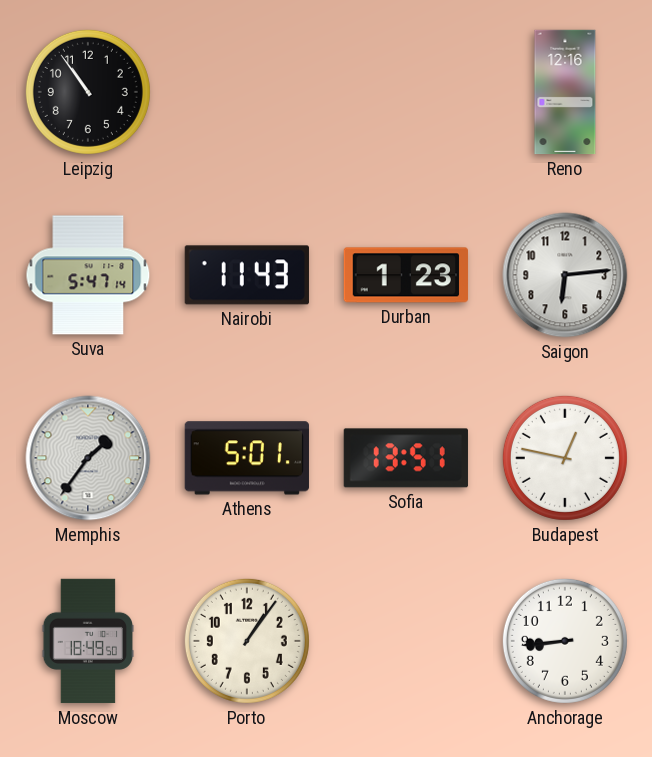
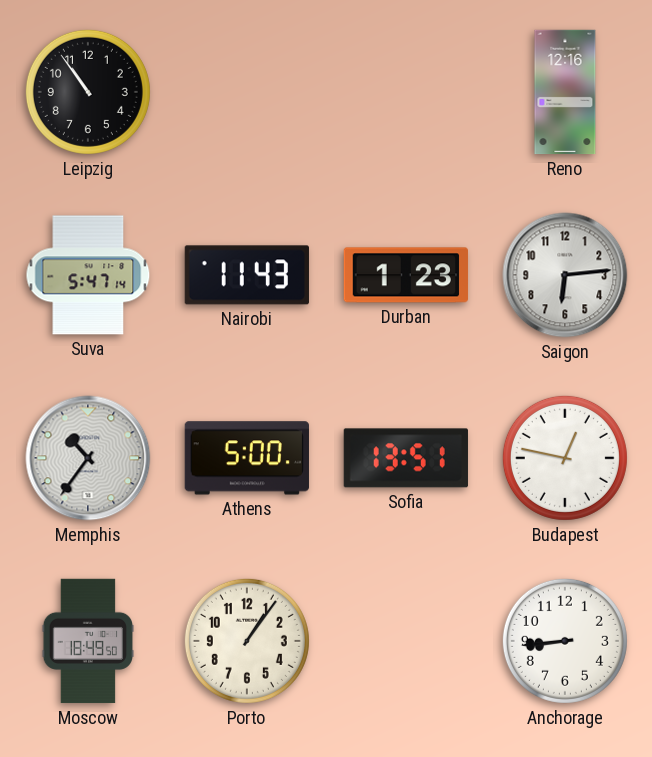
Memphis: 1:36 -> 10:36 (88, 458)
Athens: 5:01 -> 5:00 (247, 458)
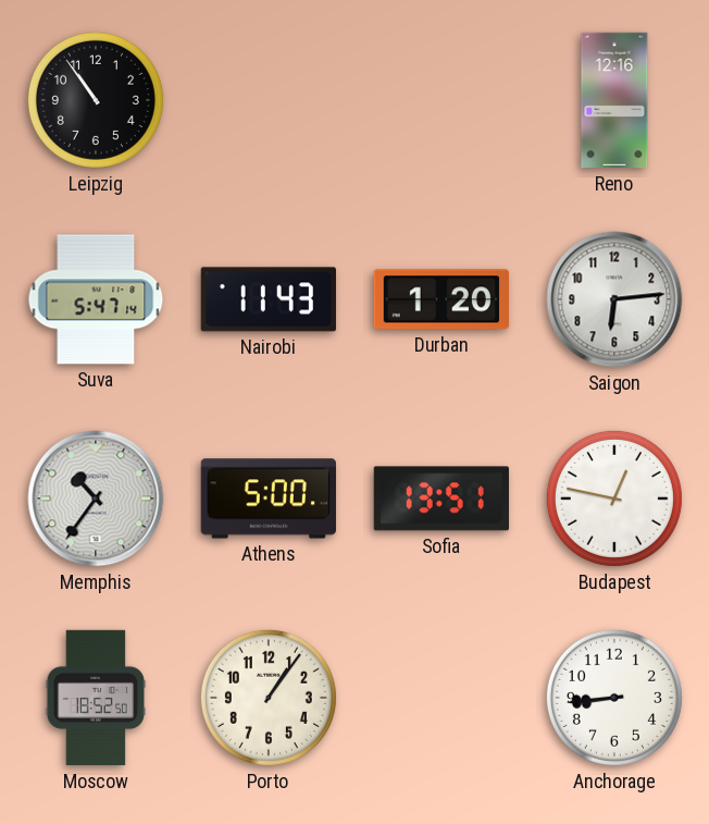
Durban: 1:23 -> 1:20 (440, 299)
Moscow: 18:49 -> 18:52 (96, 698)
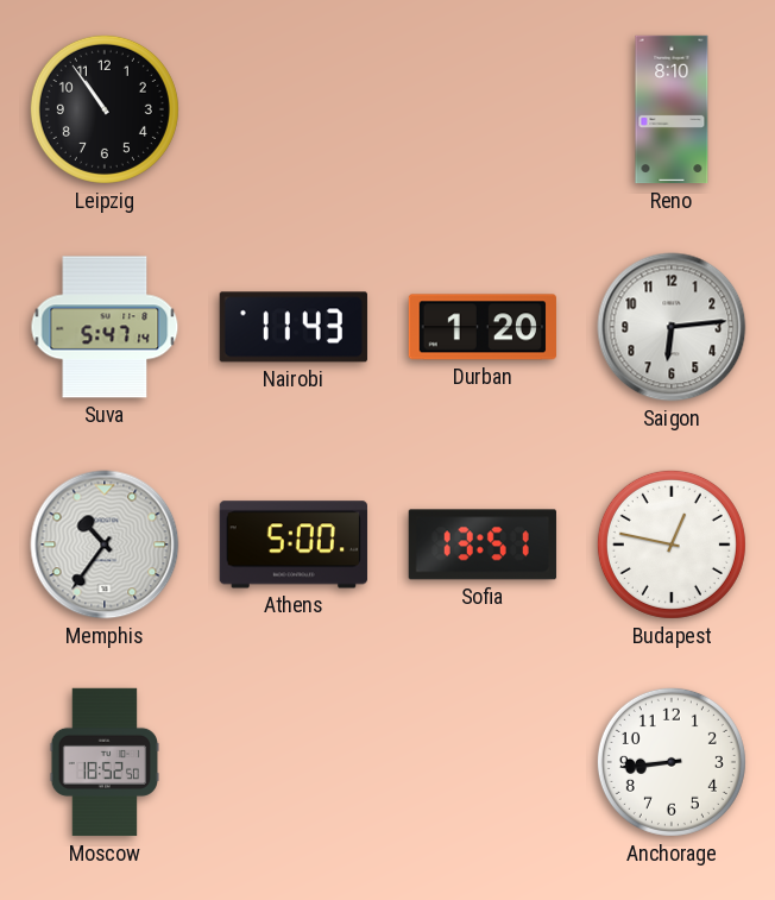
Reno: 12:16 -> 8:10 (672, 109)
Porto: 1:06 -> none (269, 698)
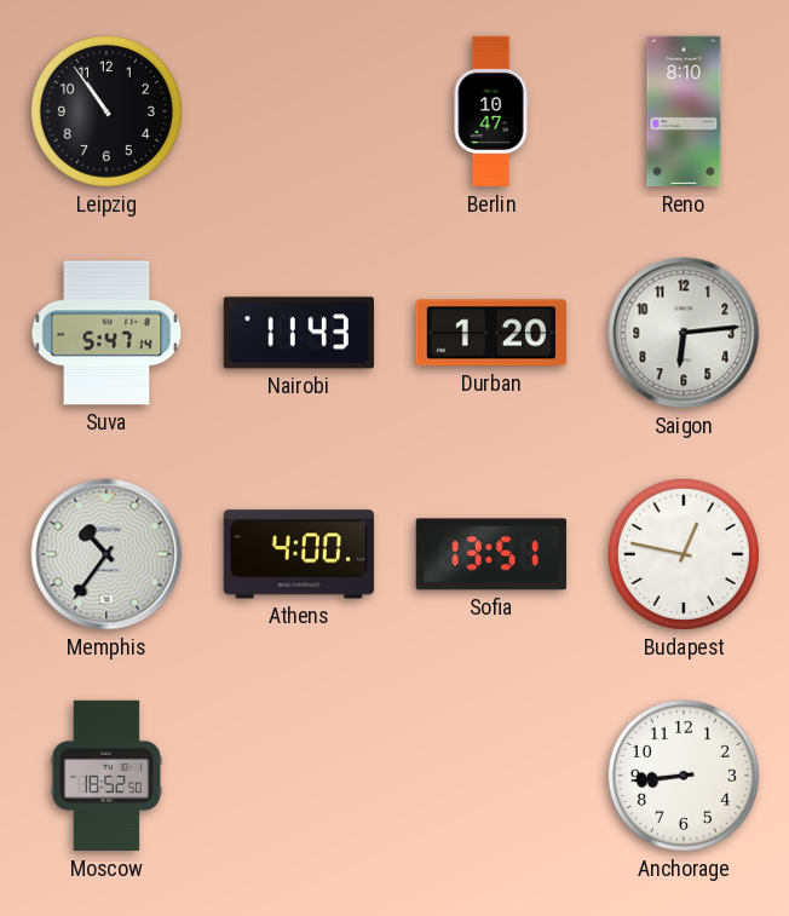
Berlin: none -> 10:47 (491, 111)
Athens: 5:00 -> 4:00 (299, 554)
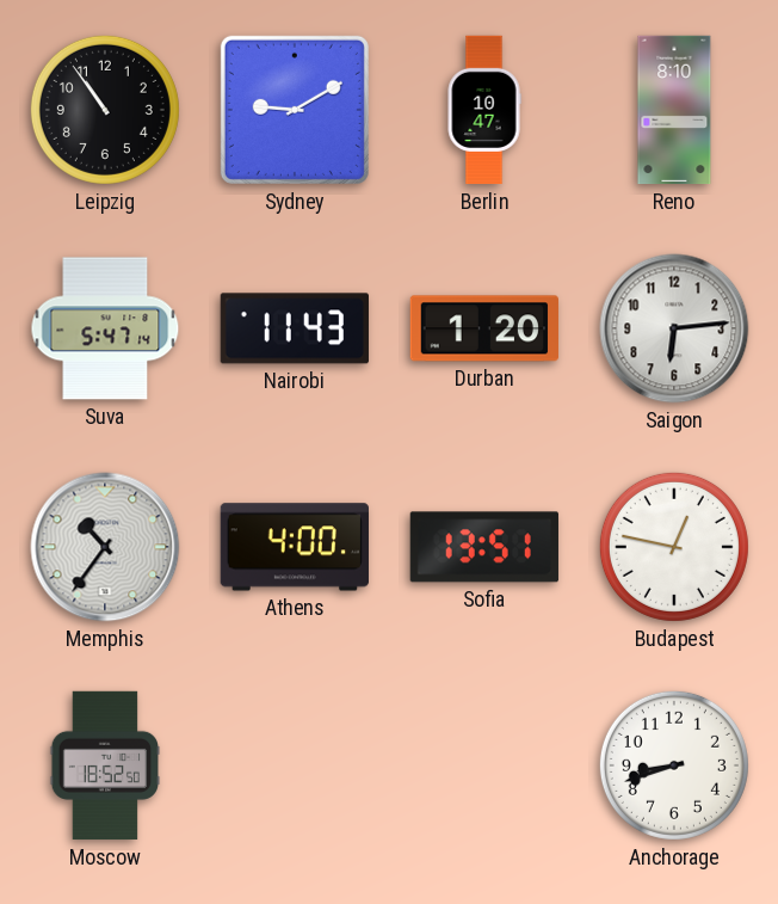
Sydney: none -> 9:10 (295, 110)
Anchorage: 8:44 -> 8:42 (674, 765)
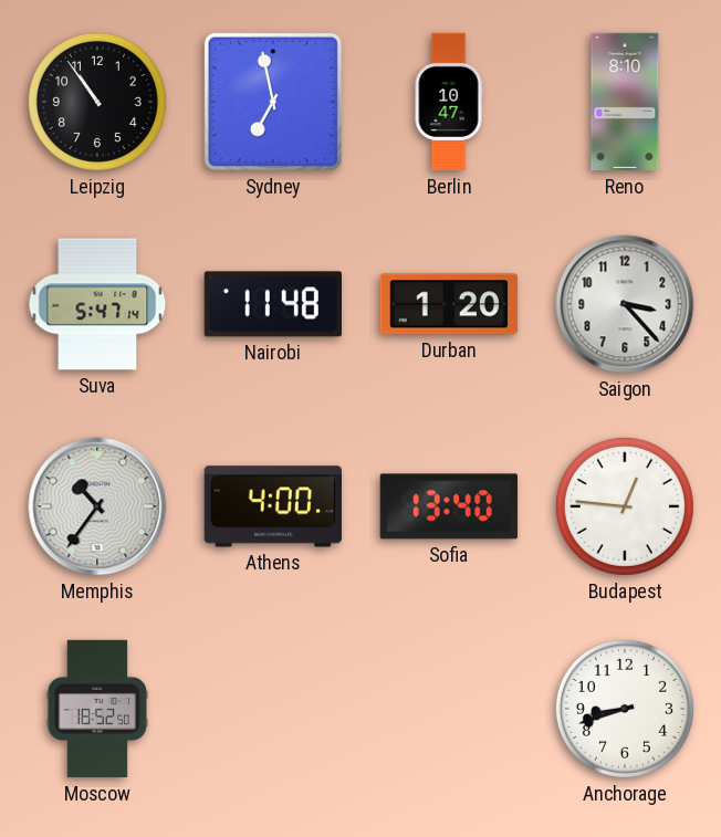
Sydney: 9:10 -> 6:58 (273, 102)
Nairobi: 11:43 -> 11:48 (273, 304)
Saigon: 6:14 -> 3:23 (625, 304)
Sofia: 13:51 -> 13:40 (449, 506)
Budapest: 12:47 -> 12:46 (625, 506)
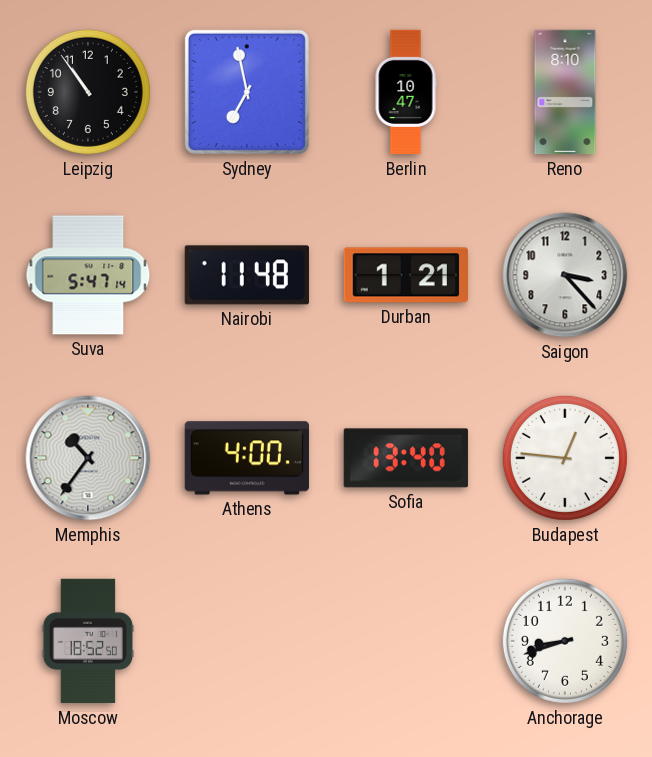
Durban: 1:20 -> 1:21 (405, 275)
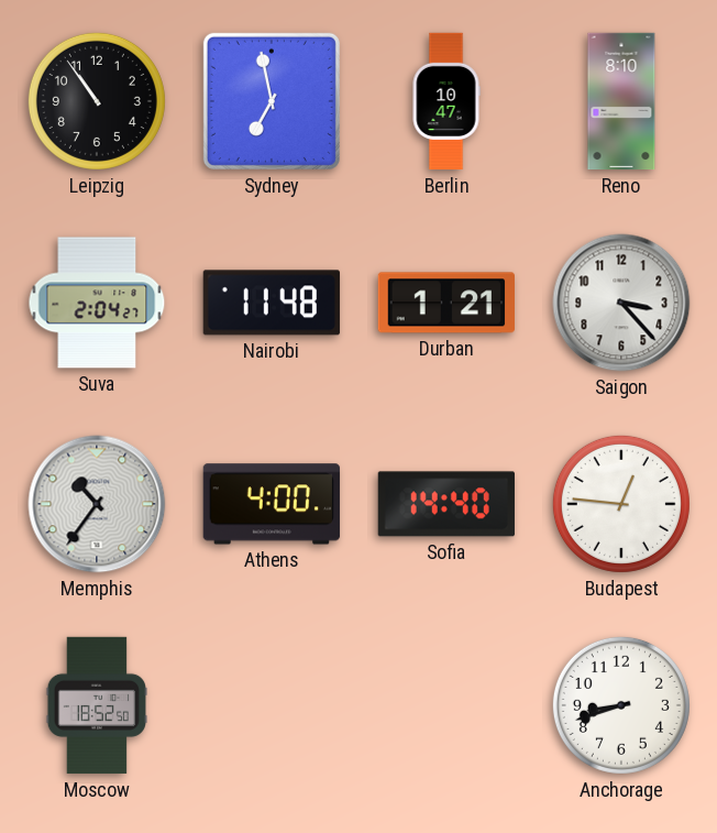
Suva: 5:47 -> 2:04 (97, 303)
Sofia: 13:40 -> 14:40 (446, 504)
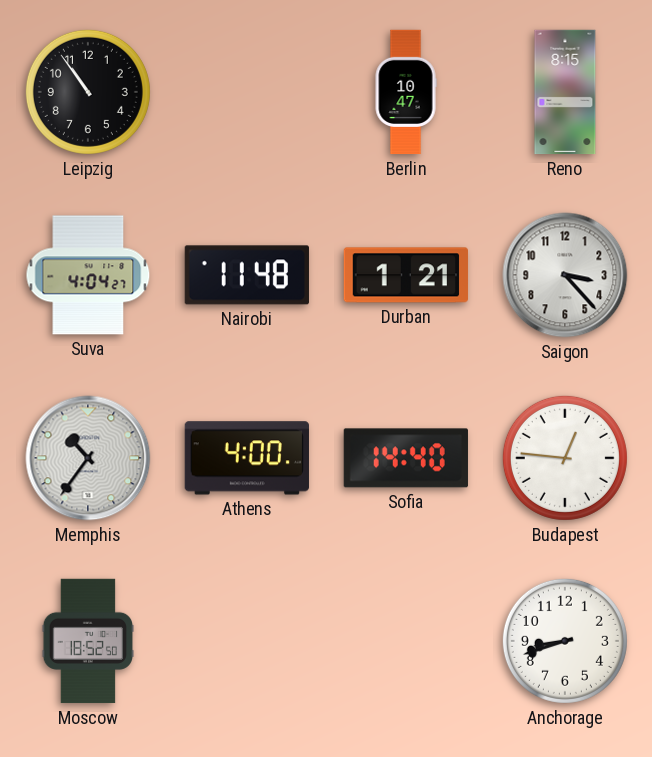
Sydney: 6:58 -> none (272, 101)
Reno: 8:10 -> 8:15 (565, 92)
Suva: 2:04 -> 4:04 (88, 275)
